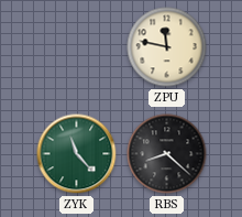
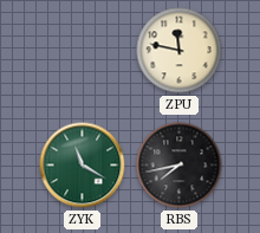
ZYK: 11:23 -> 11:20 (83, 166)
RBS: 8:22 -> 7:43 (180, 166)
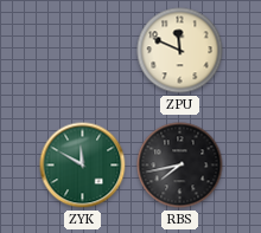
ZPU: 11:47 -> 11:49 (180, 51)
ZYK: 11:20 -> 11:50 (83, 166)
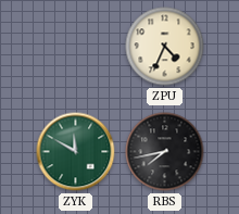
ZPU: 11:49 -> 4:34 (165, 47)
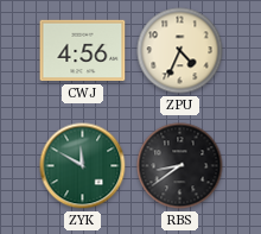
CWJ: none -> 4:56 (83, 51)
RBS: 7:43 -> 8:39 (180, 166)
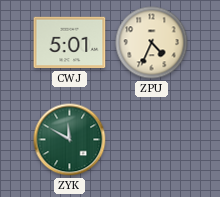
CWJ: 4:56 -> 5:01 (70, 43)
RBS: 8:39 -> none (180, 166)
